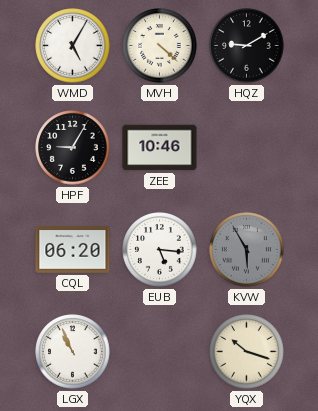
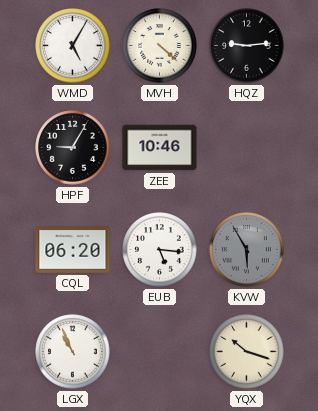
HQZ: 9:10 -> 9:14 (247, 46)
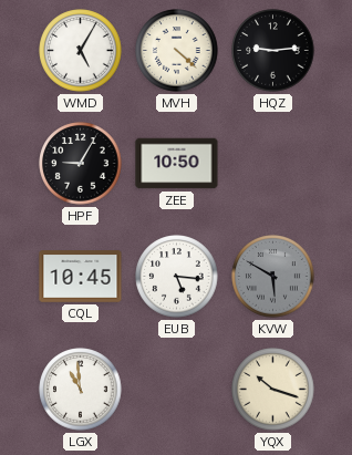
ZEE: 10:46 -> 10:50 (177, 164)
CQL: 06:20 -> 10:45 (81, 277)
KVW: 5:55 -> 5:50 (273, 277)
LGX: 10:56 -> 10:59 (81, 390)
